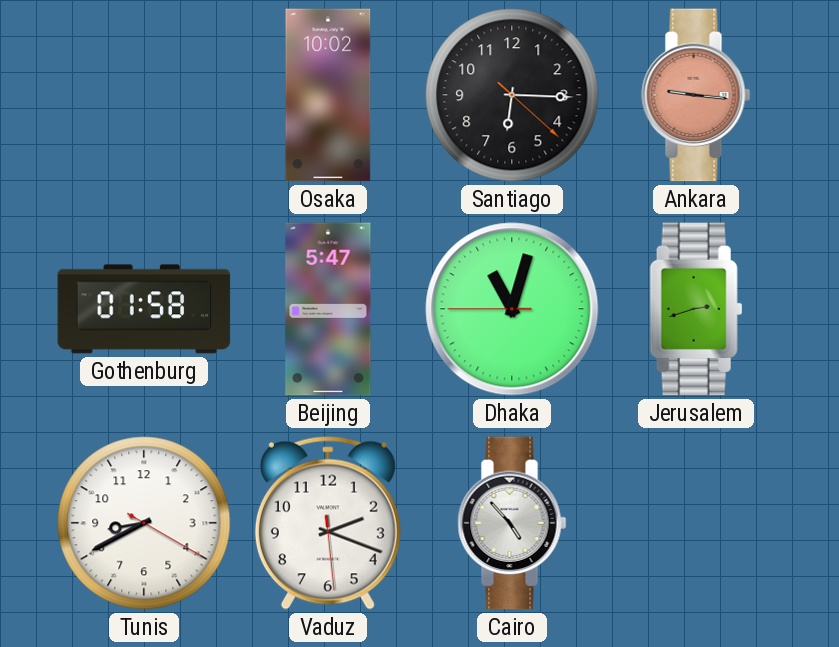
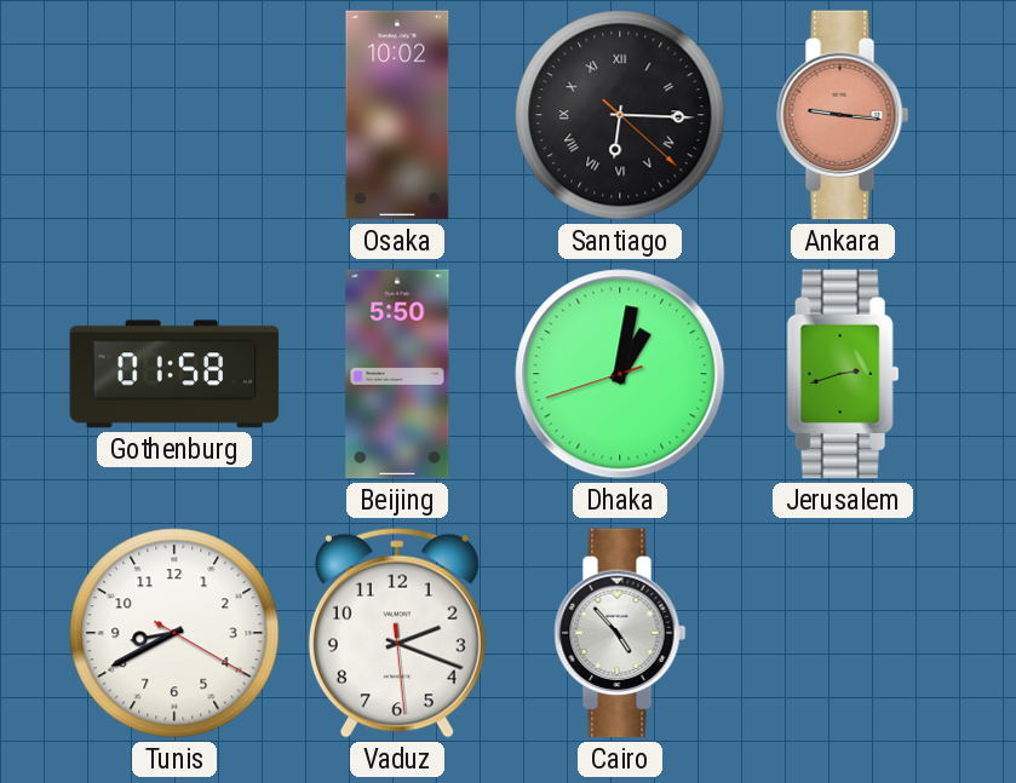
Santiago numerals: Arabic -> Roman (620, 115)
Beijing: 5:47 -> 5:50 (397, 374)
Dhaka: 11:02 -> 1:01 (620, 374)
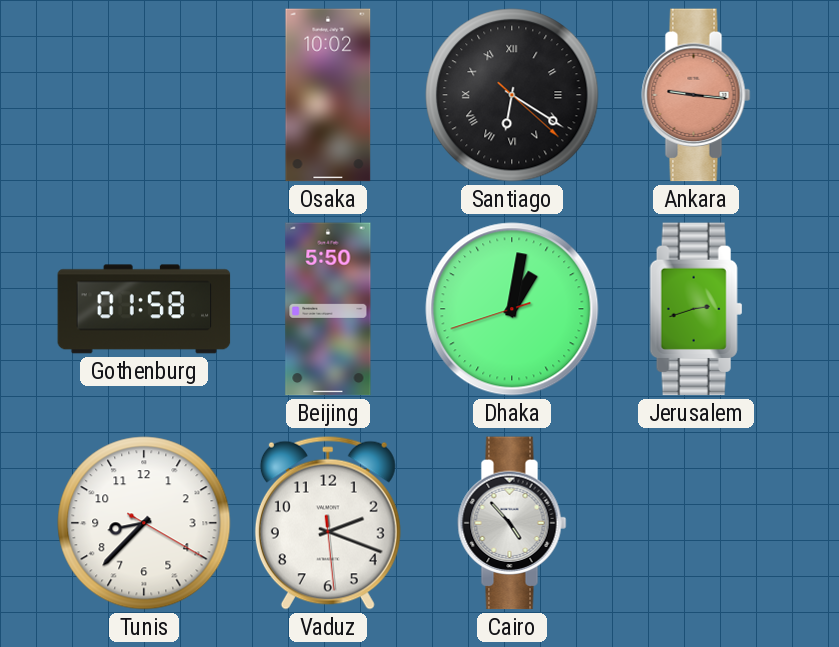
Santiago: 6:15 -> 6:20 (512, 95)
Tunis: 8:40 -> 8:37 (144, 523)
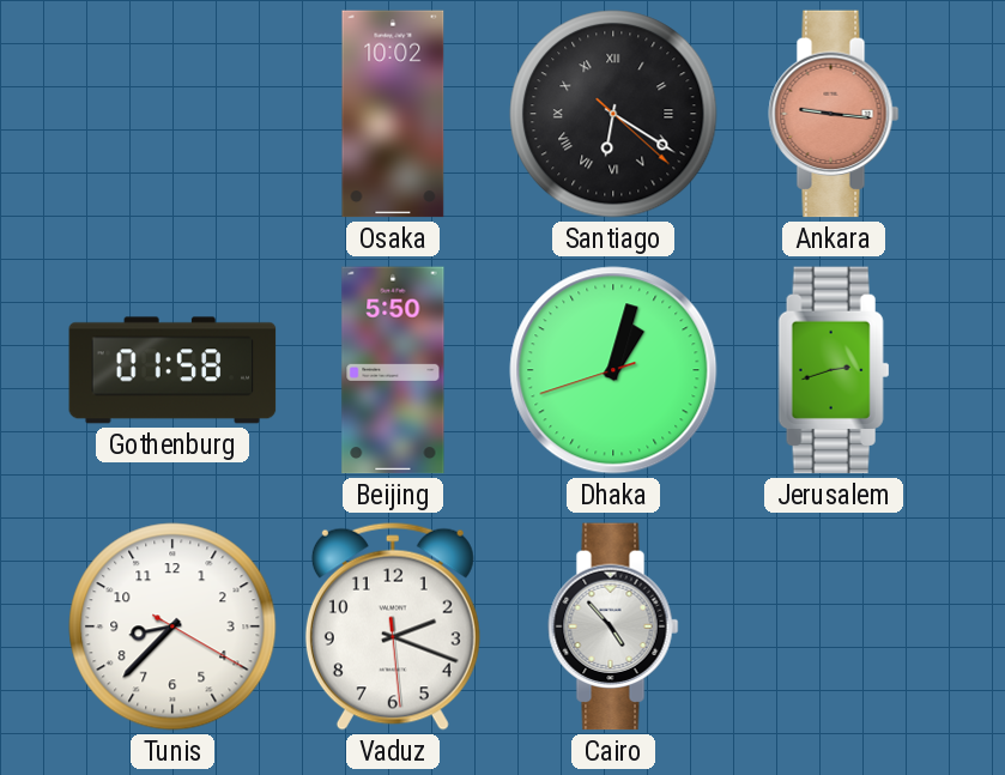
Dhaka: 1:01 -> 1:02 (613, 370)
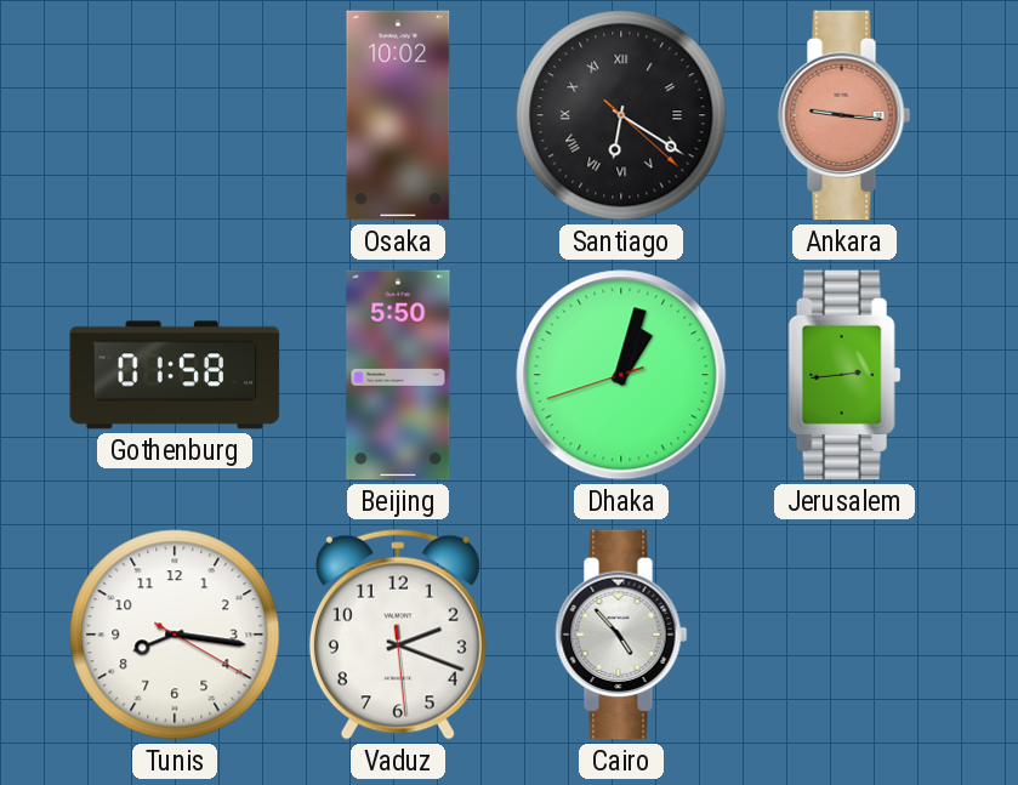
Jerusalem: 2:42 -> 2:44 (844, 375)
Tunis: 8:37 -> 8:16 (175, 635)
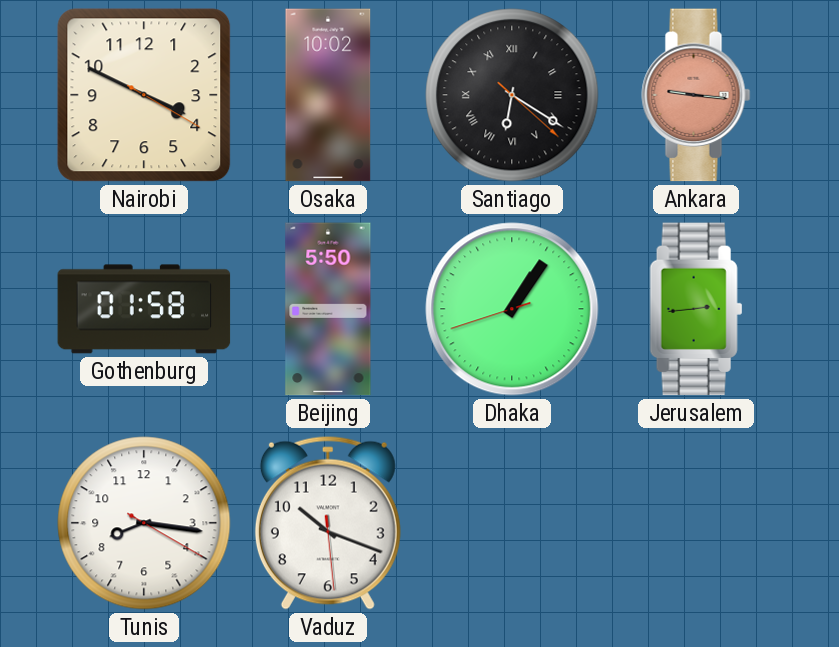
Nairobi: none -> 3:49 (144, 95)
Dhaka: 1:02 -> 1:05 (512, 309)
Vaduz: 2:18 -> 10:18 (328, 523)
Cairo: 4:53 -> none (621, 635)
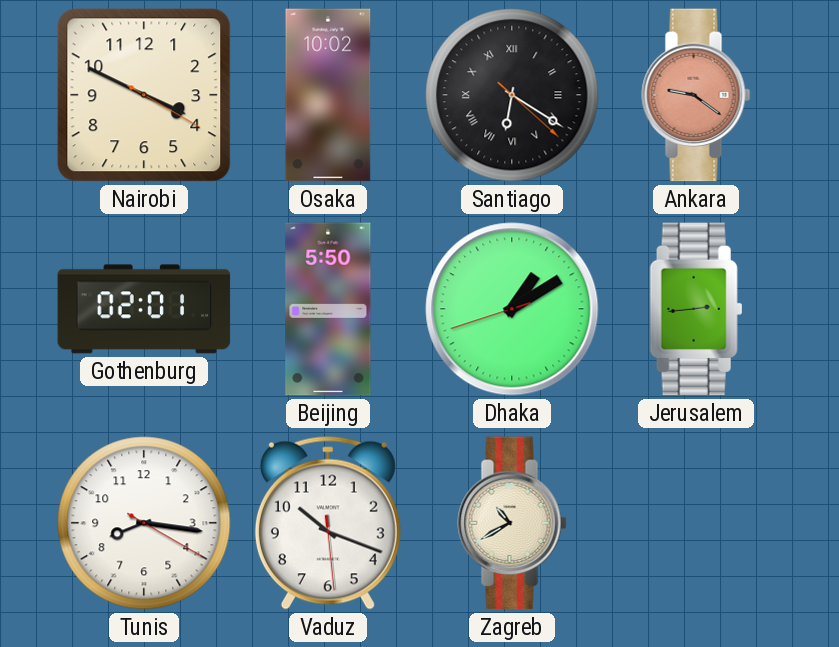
Ankara: 9:16 -> 9:21 (696, 95)
Gothenburg: 01:58 -> 02:01 (144, 309)
Dhaka: 1:05 -> 1:09 (512, 309)
Zagreb: none -> 10:40 (512, 523)
